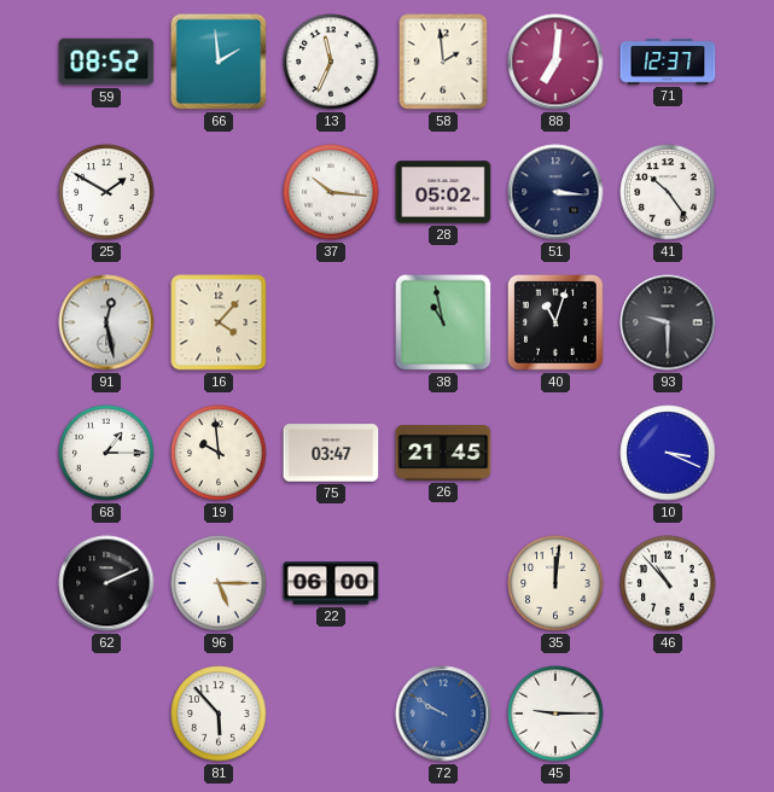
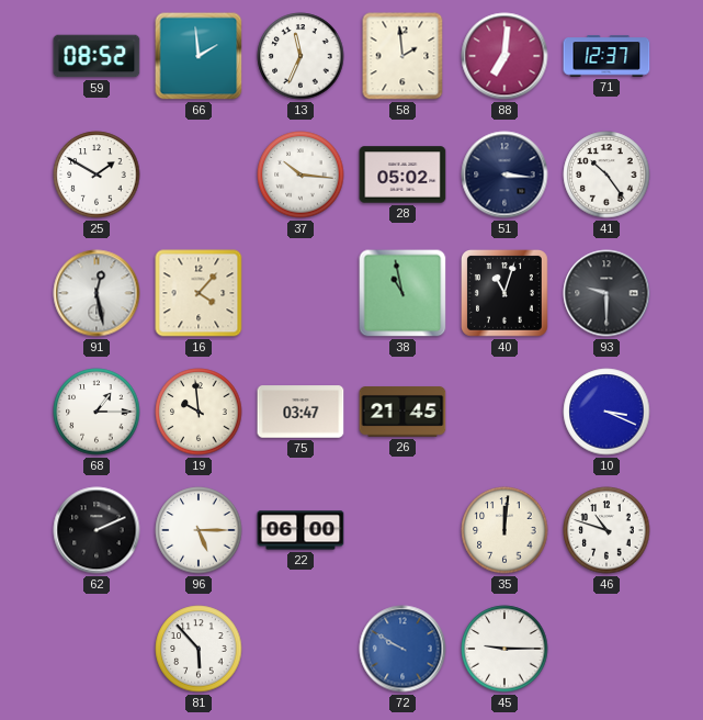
46: 10:53 -> 10:48 (606, 530)
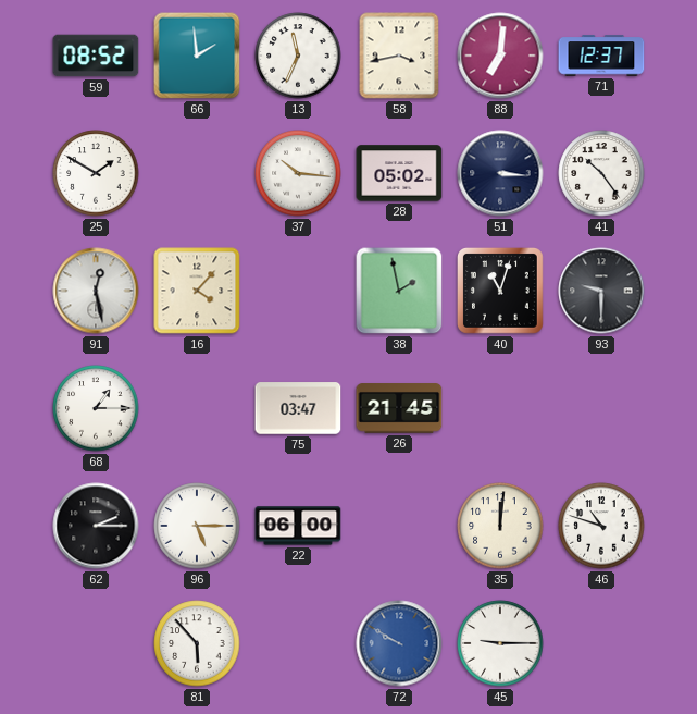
58: 1:59 -> 3:43 (399, 56)
38: 10:58 -> 1:58 (399, 291)
19: 9:59 -> none (199, 412)
10: 3:19 -> none (606, 412)
62: 2:11 -> 2:15 (96, 526)
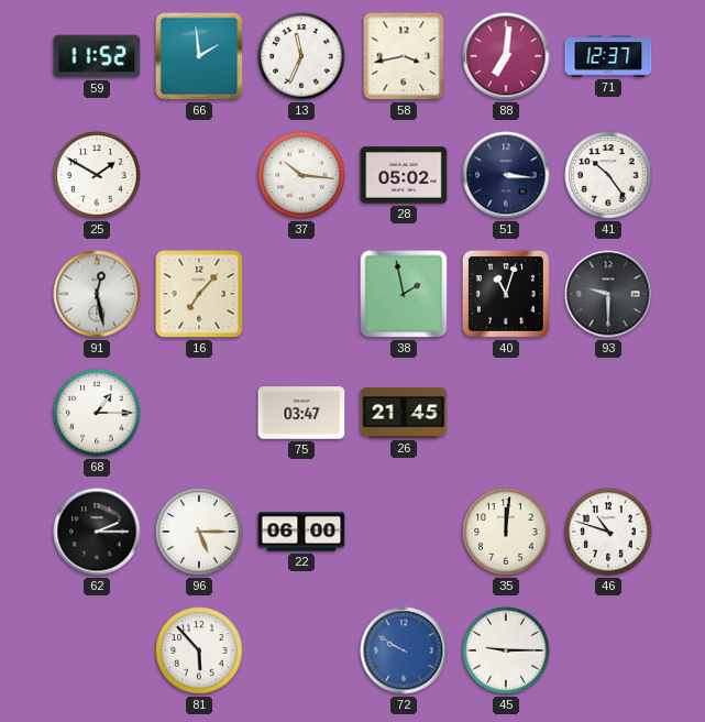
59: 08:52 -> 11:52 (97, 56)
16: 4:07 -> 7:07 (199, 294)
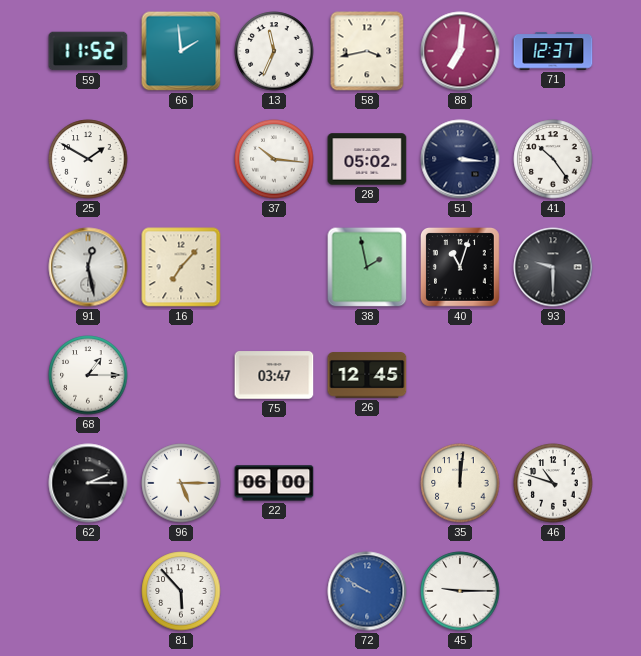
26: 21:45 -> 12:45 (367, 375)
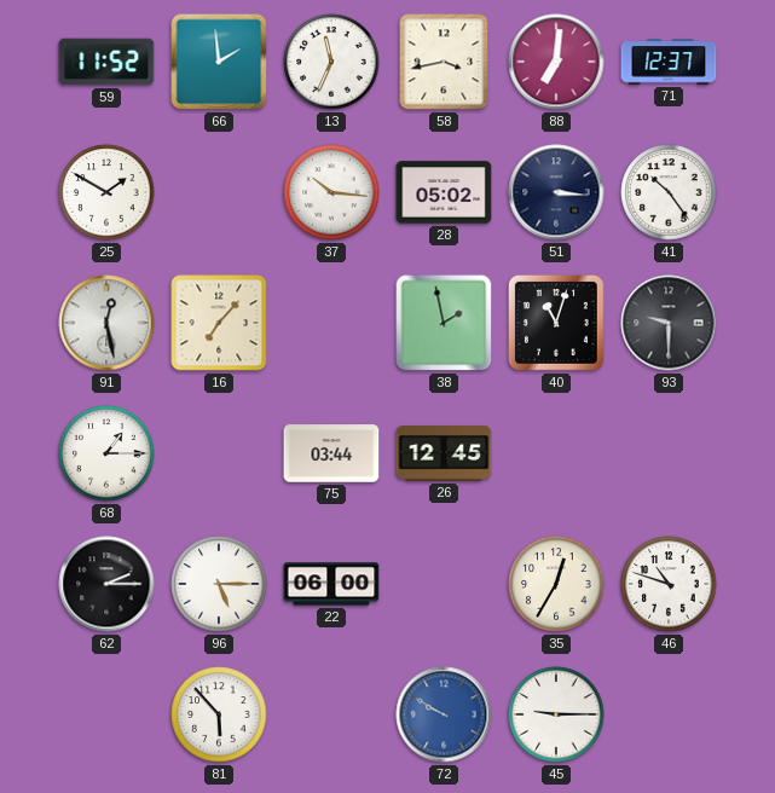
75: 03:47 -> 03:44 (331, 453)
35: 12:01 -> 12:35 (556, 584)
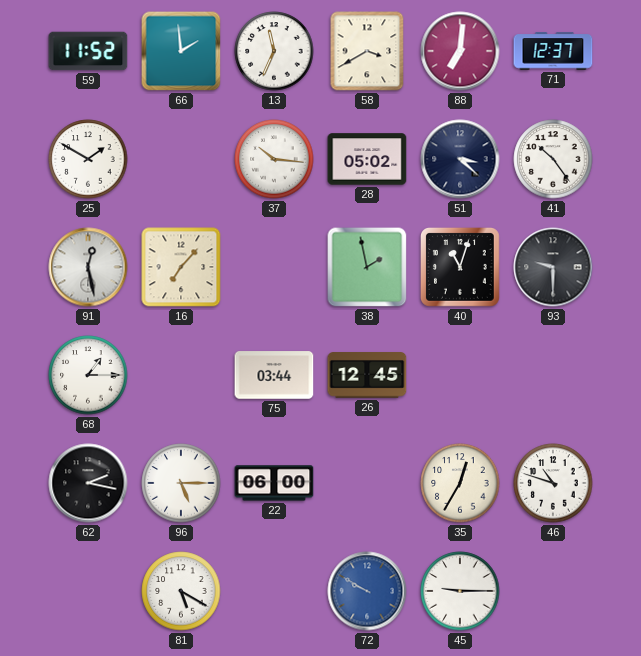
58: 3:43 -> 3:40 (367, 51)
51: 3:16 -> 3:22 (460, 159)
62: 2:15 -> 2:17 (88, 483)
81: 5:53 -> 5:20 (181, 591)
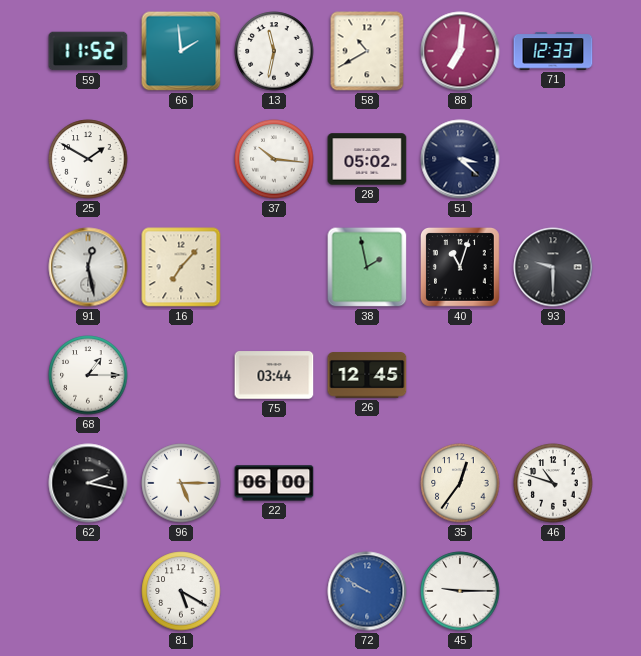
13: 11:34 -> 11:32 (274, 51)
58: 3:40 -> 10:40 (367, 51)
71: 12:37 -> 12:33 (553, 51)
41: 10:24 -> none (553, 159)
35: 12:35 -> 12:36 (460, 483)
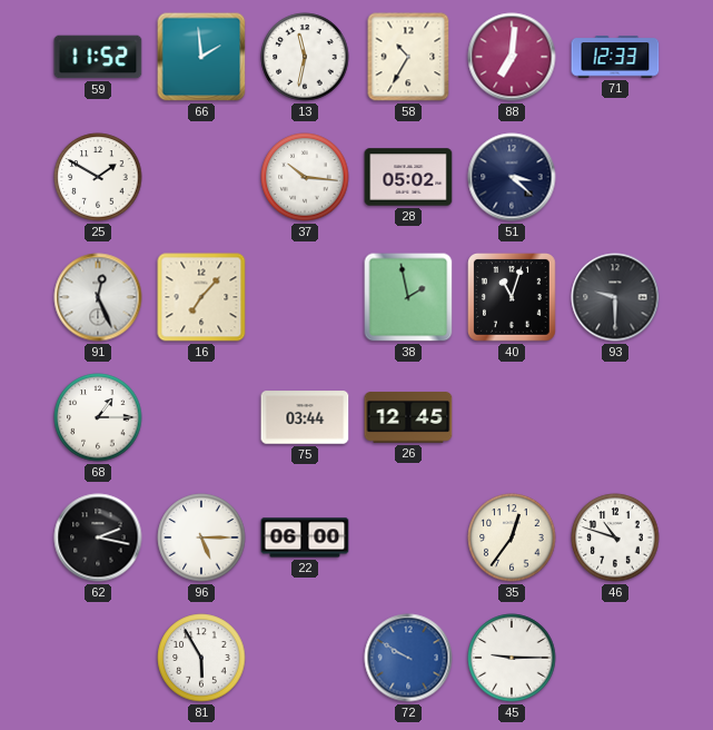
58: 10:40 -> 10:35 (408, 57)
91: 12:28 -> 12:26 (98, 297)
81: 5:20 -> 5:55 (201, 658)
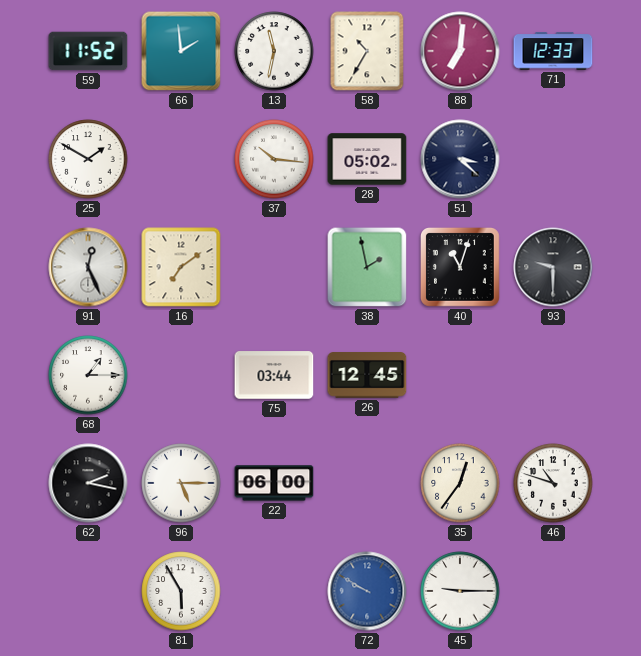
16: 7:07 -> 7:09 (181, 267)
